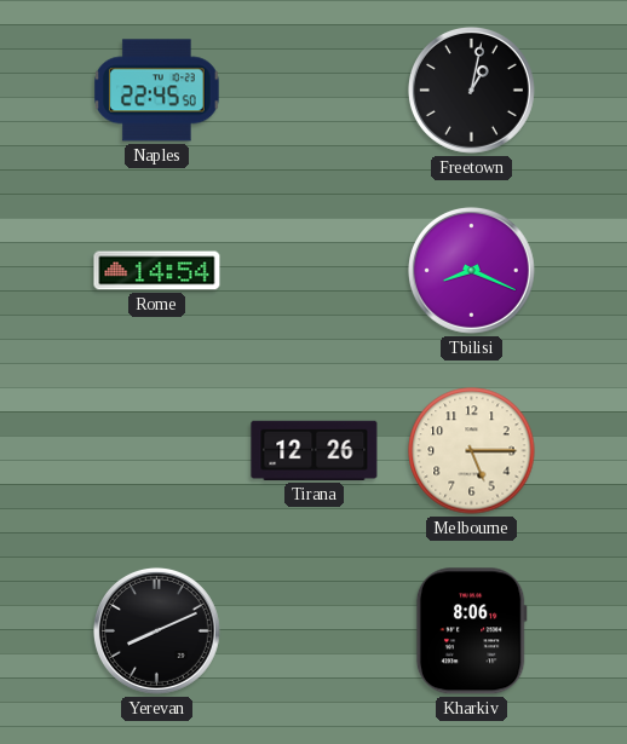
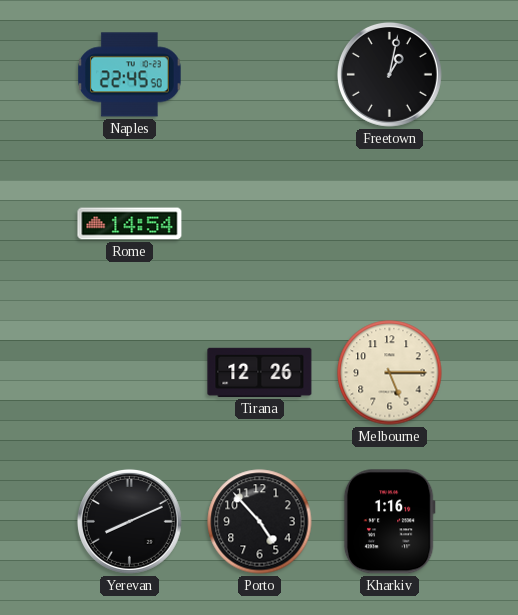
Tbilisi: 8:19 -> none (471, 270)
Porto: none -> 4:53 (260, 522)
Kharkiv: 8:06 -> 1:16 (389, 522)
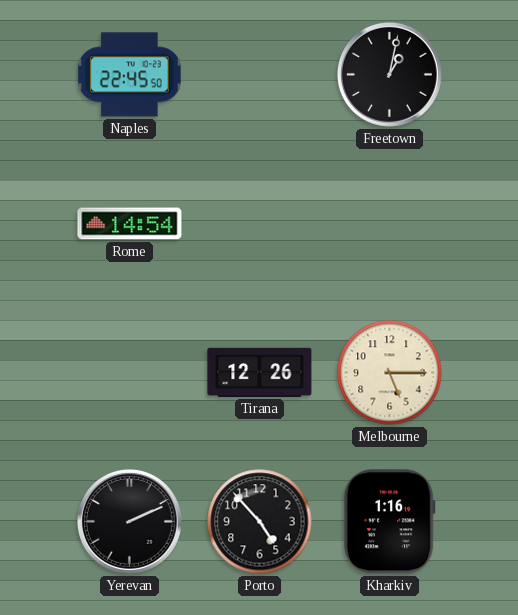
Yerevan: 8:11 -> 2:11 (129, 521)
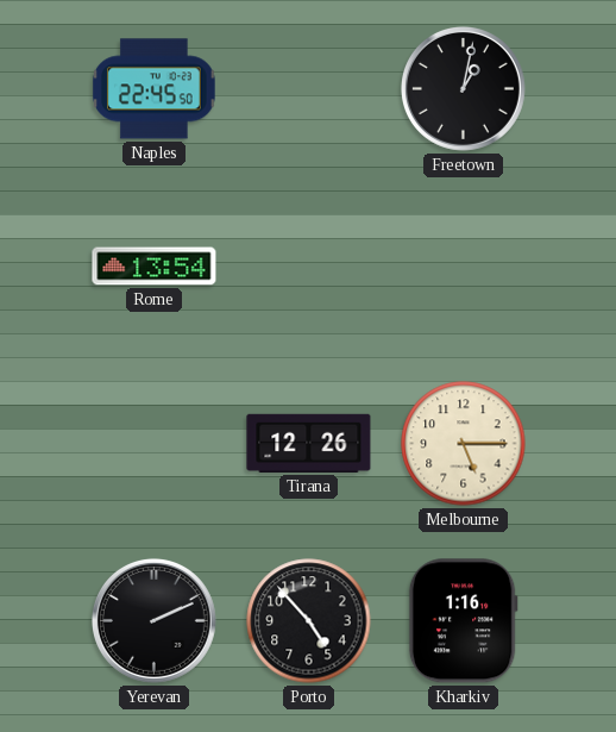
Rome: 14:54 -> 13:54 (155, 267)
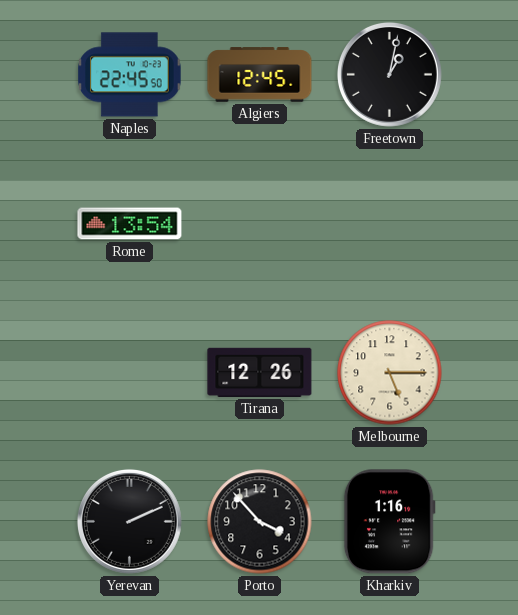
Algiers: none -> 12:45 (260, 75)
Porto: 4:53 -> 3:53 (260, 522)
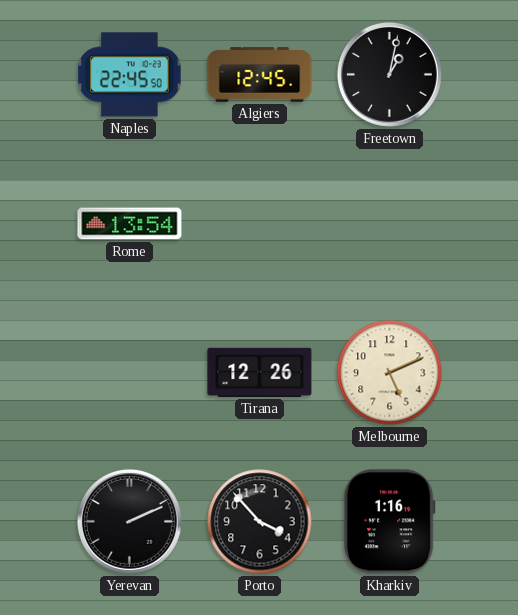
Melbourne: 5:15 -> 5:11 (390, 373)
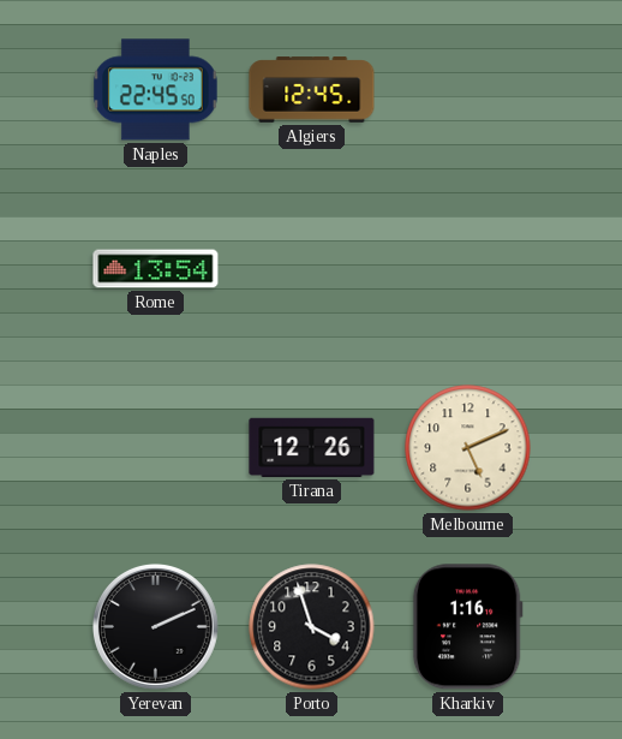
Freetown: 1:02 -> none (389, 74)
Porto: 3:53 -> 3:57 (312, 627)
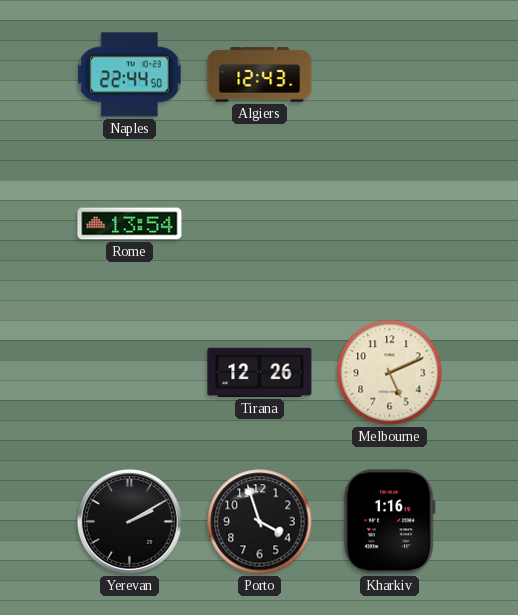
Naples: 22:45 -> 22:44 (130, 75)
Algiers: 12:45 -> 12:43 (260, 75)
Yerevan: 2:11 -> 2:10 (129, 521)
